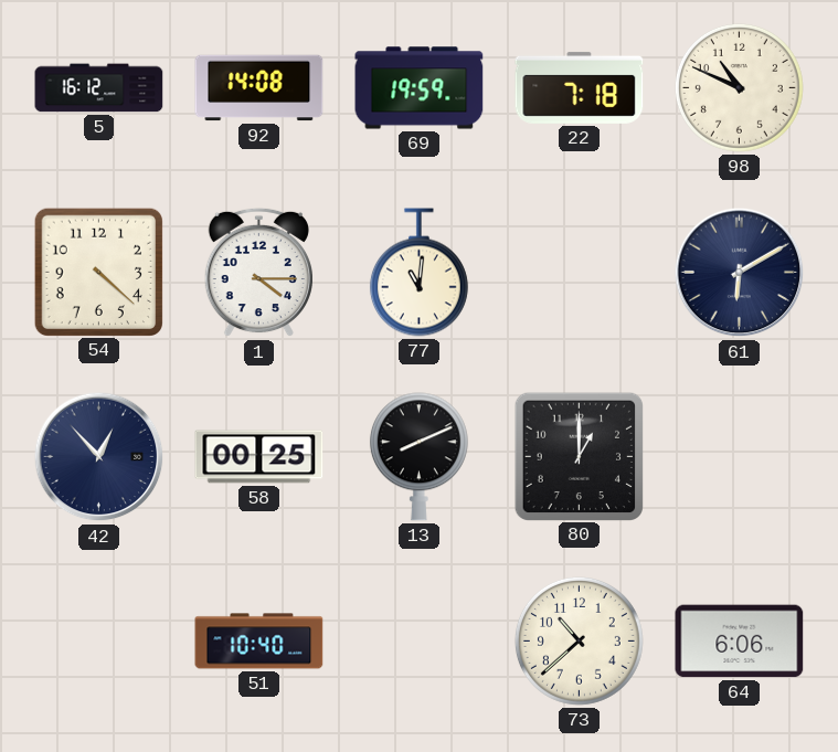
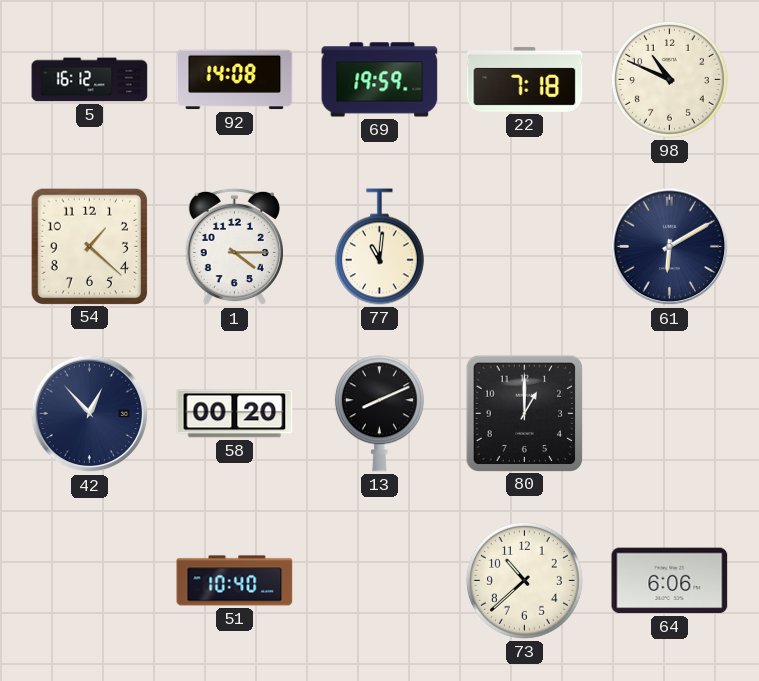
54: 4:22 -> 1:22 (89, 246)
58: 00:25 -> 00:20 (235, 414)
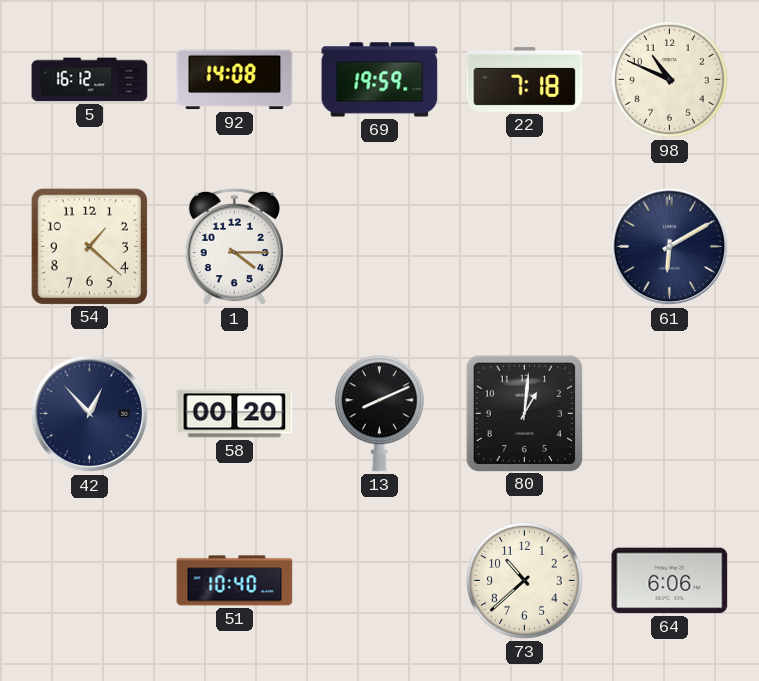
77: 11:01 -> none (379, 247)
80: 1:00 -> 1:01 (524, 413)
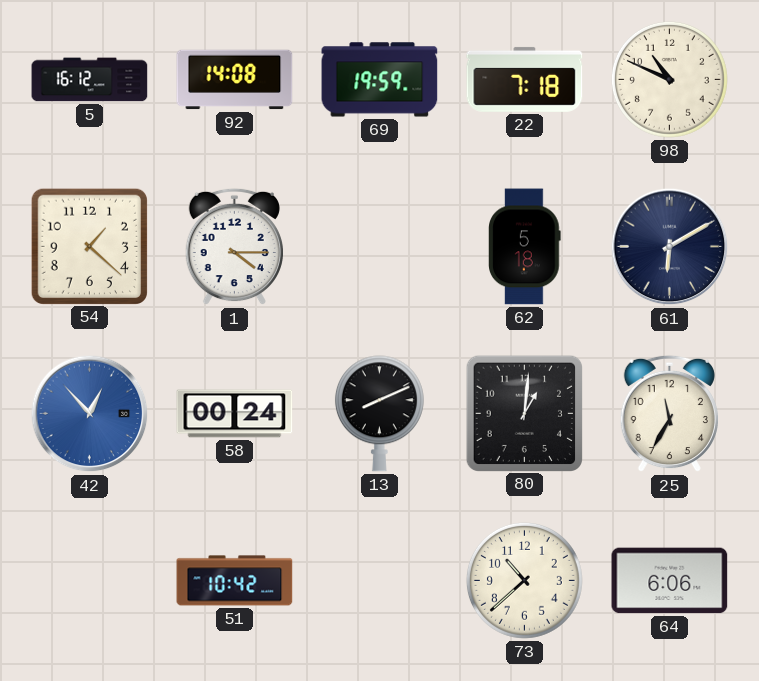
62: none -> 5:18 (525, 247)
42 dial: navy -> blue (90, 414)
58: 00:20 -> 00:24 (235, 414)
25: none -> 11:35 (669, 414)
51: 10:40 -> 10:42 (235, 581)
